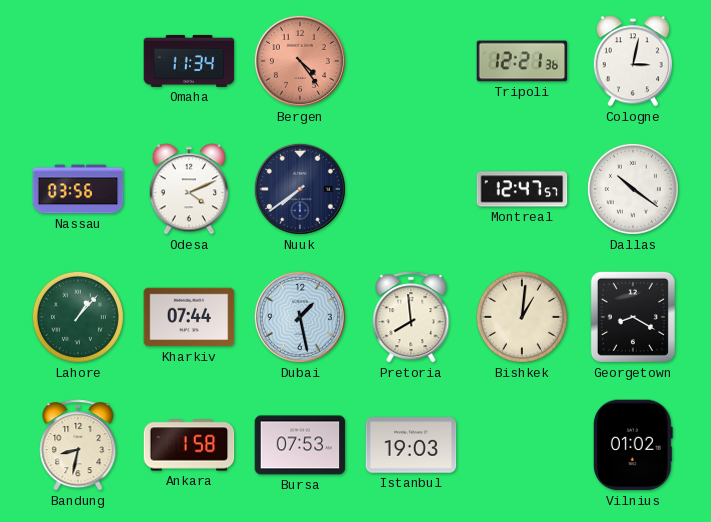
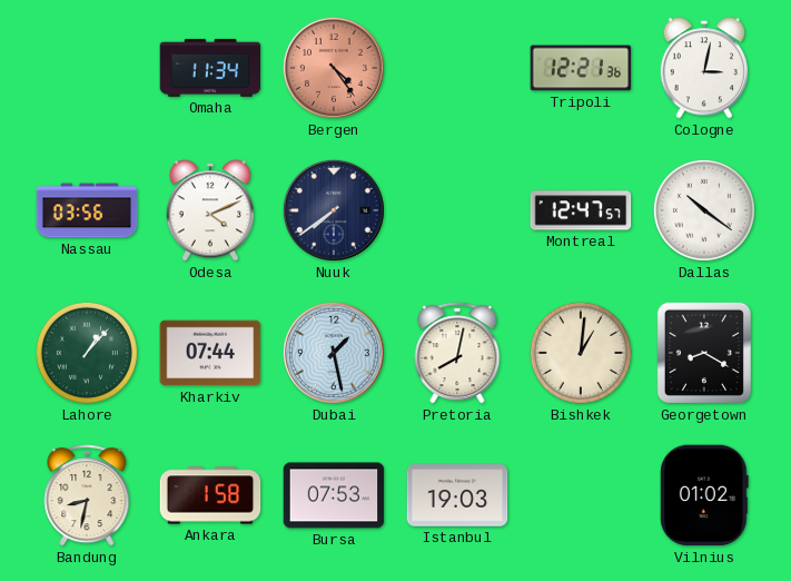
Pretoria: 7:59 -> 8:02 (457, 353)
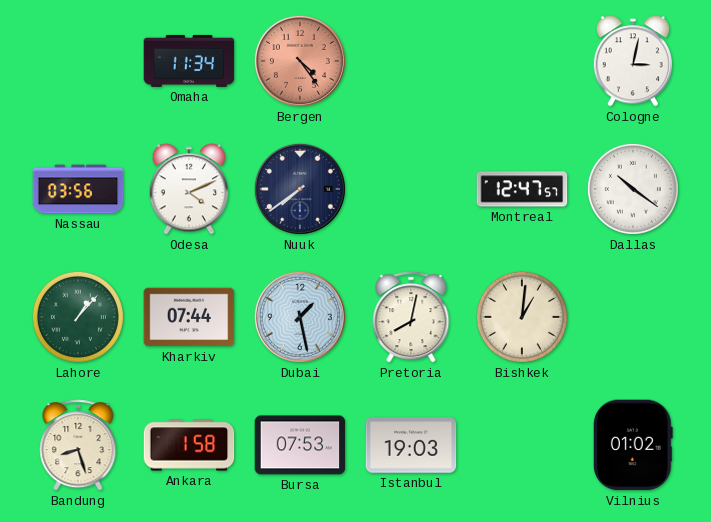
Tripoli: 12:21 -> none (581, 68)
Georgetown: 8:20 -> none (704, 353)
Bandung: 8:32 -> 8:27 (78, 445)
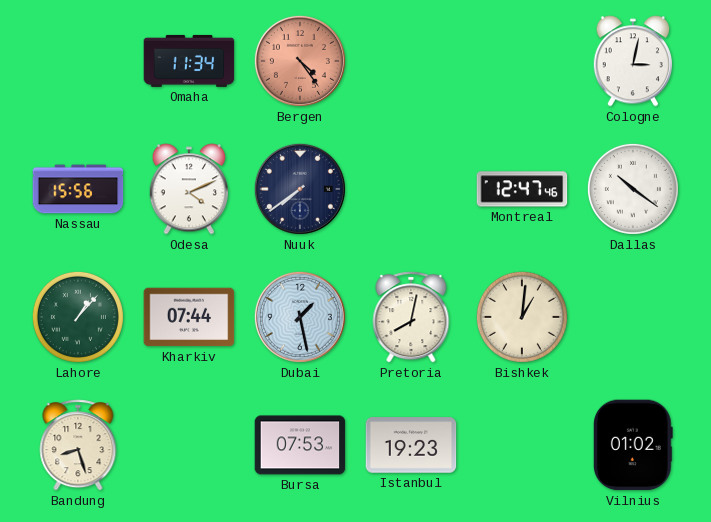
Nassau: 03:56 -> 15:56 (78, 189)
Montreal: 12:47:57 -> 12:47:46 (522, 189)
Ankara: 1:58 -> none (189, 445)
Istanbul: 19:03 -> 19:23 (411, 445)
